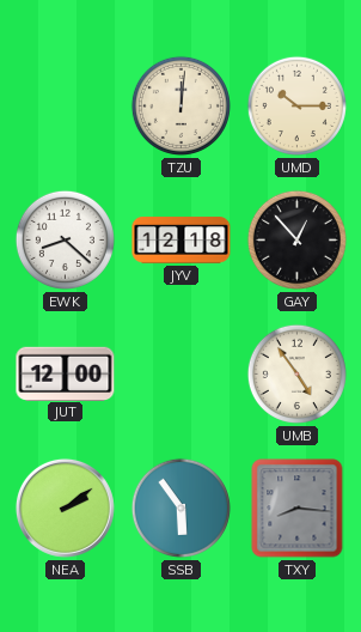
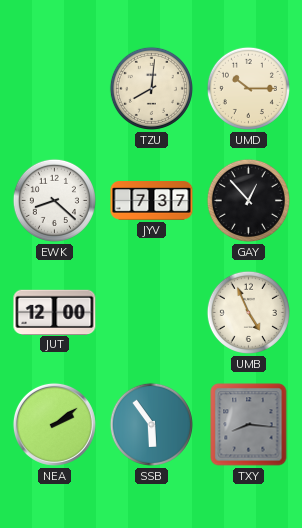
TZU: 12:01 -> 8:01 (151, 88)
JYV: 12:18 -> 7:37 (152, 201)
UMB: 4:54 -> 4:56 (248, 312)
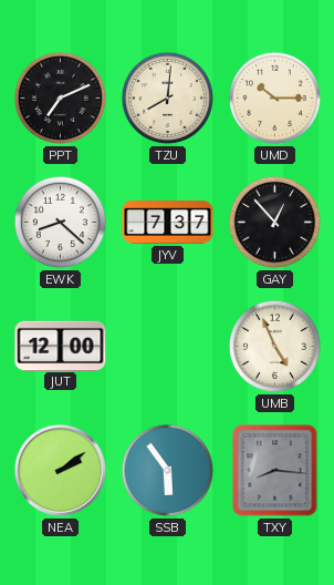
PPT: none -> 7:11 (60, 97)
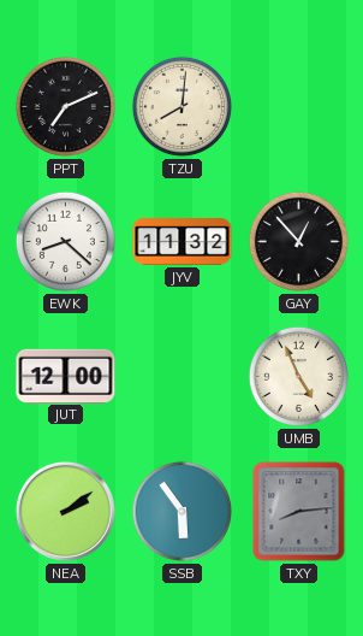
UMD: 10:15 -> none (274, 97)
JYV: 7:37 -> 11:32 (183, 242)
TXY: 8:16 -> 8:14 (299, 512)
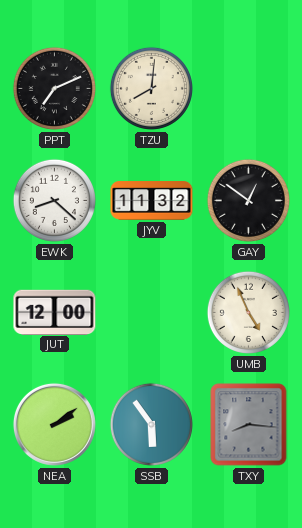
GAY: 12:53 -> 12:51 (248, 200)
TXY: 8:14 -> 8:16 (249, 425)
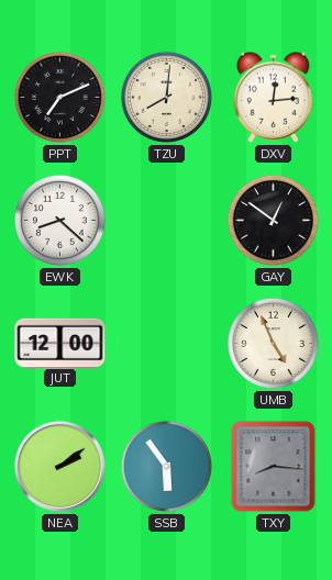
DXV: none -> 12:14 (274, 97)
JYV: 11:32 -> none (152, 201)
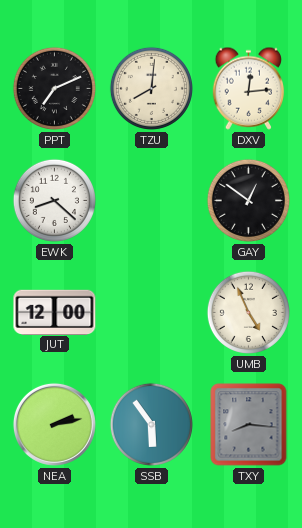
NEA: 2:09 -> 2:13 (54, 424)
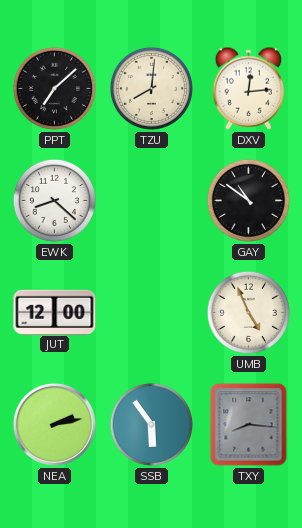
PPT: 7:11 -> 7:08 (54, 88)
GAY: 12:51 -> 10:51 (248, 200)
